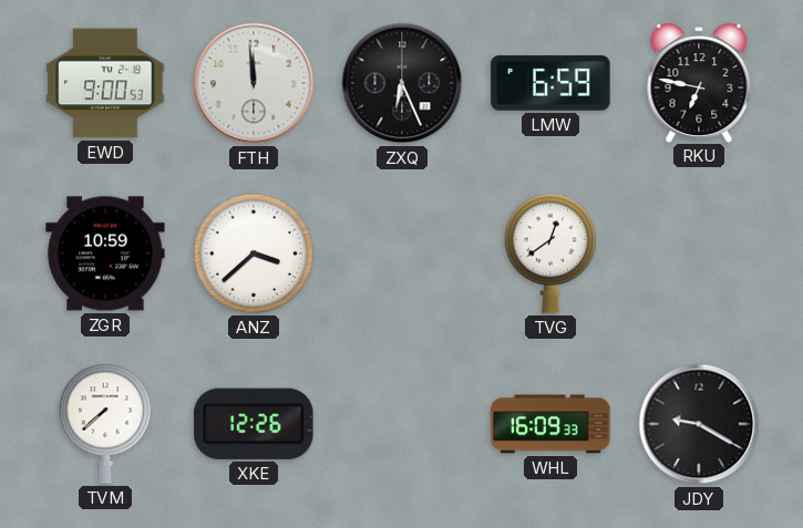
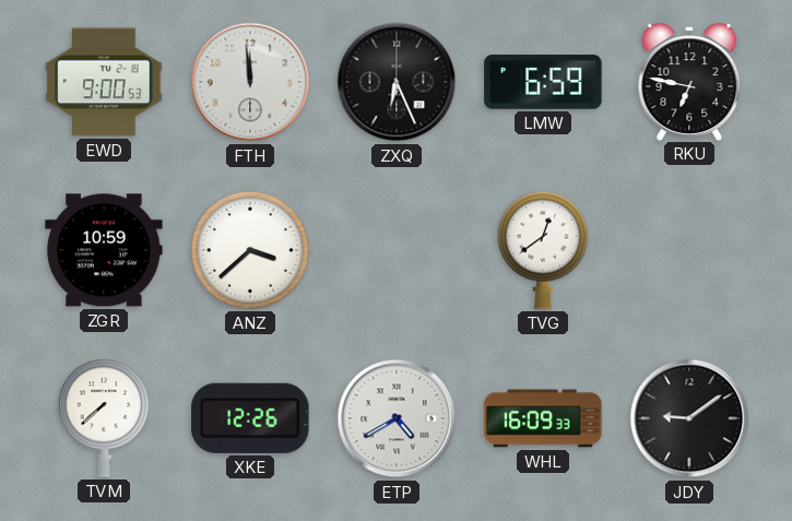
ETP: none -> 4:40 (397, 418)
JDY: 9:20 -> 9:09 (689, 418)
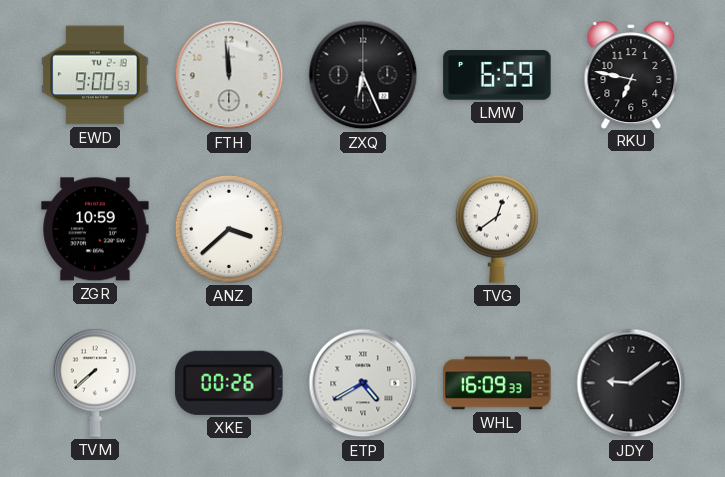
XKE: 12:26 -> 00:26 (229, 383)
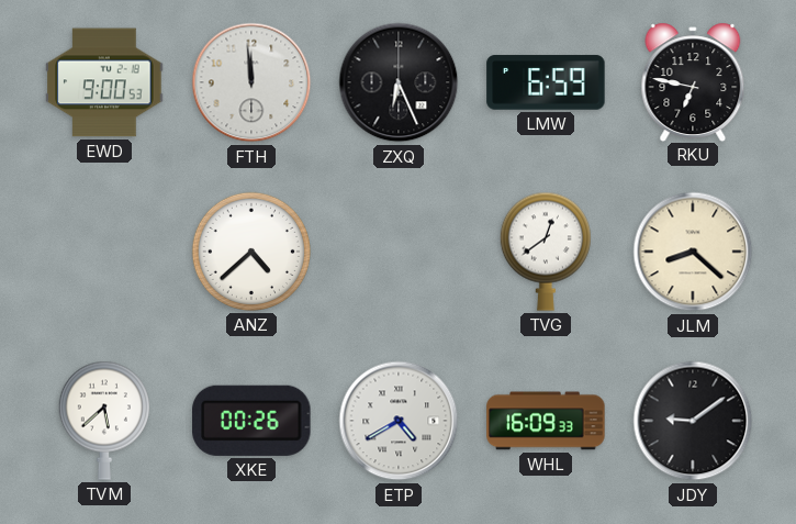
ZGR: 10:59 -> none (95, 229)
ANZ: 3:38 -> 4:38 (251, 252)
JLM: none -> 8:22 (693, 252)
TVM: 7:38 -> 5:38 (104, 421)
